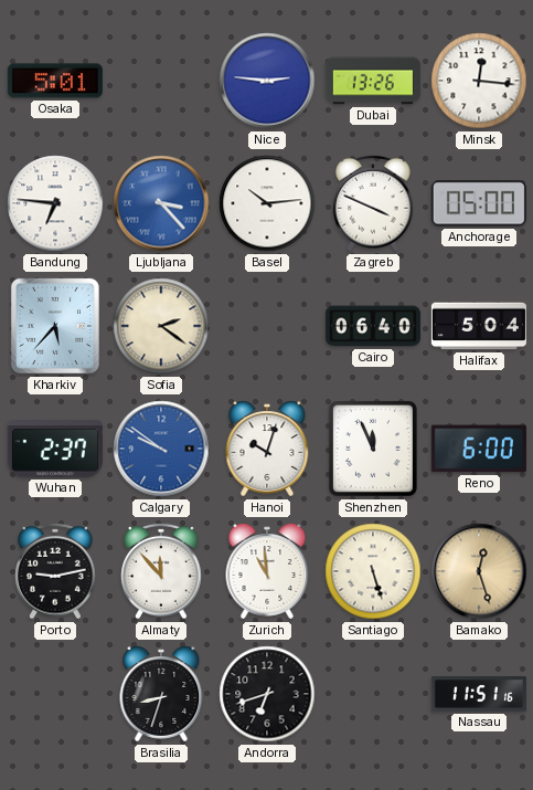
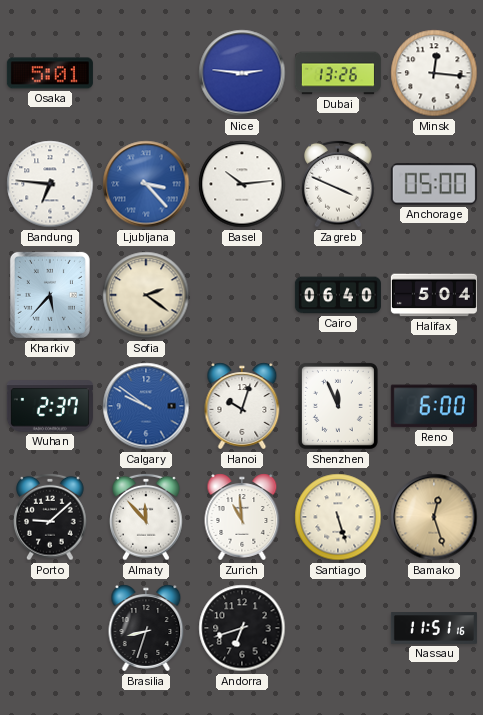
Porto: 9:13 -> 9:08 (50, 517)
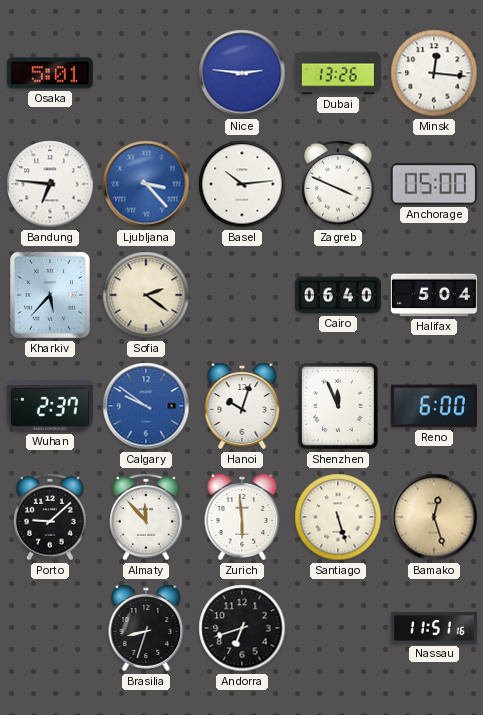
Zurich: 10:59 -> 5:59 (242, 517)
